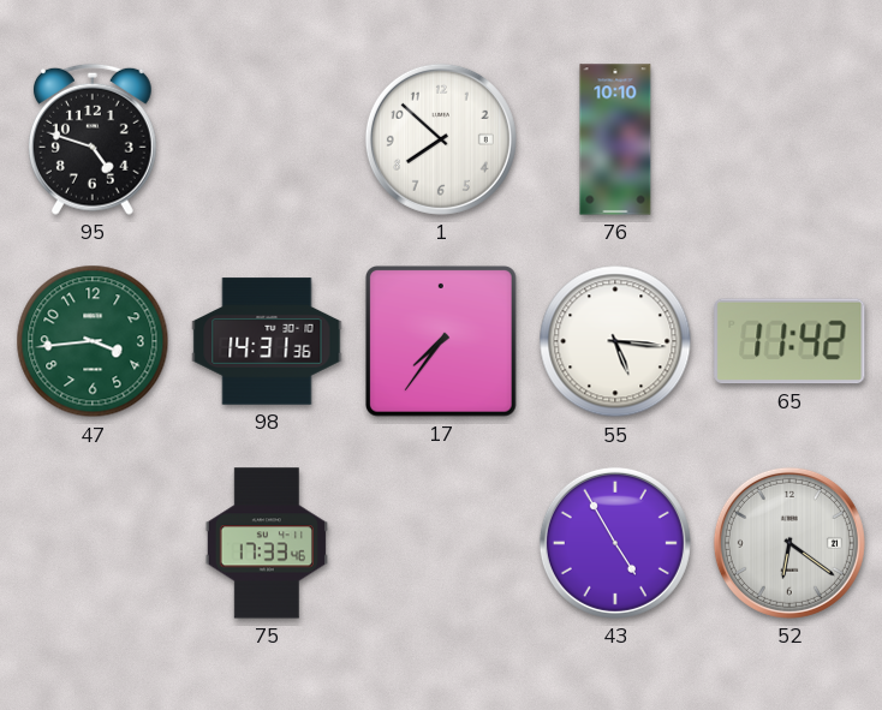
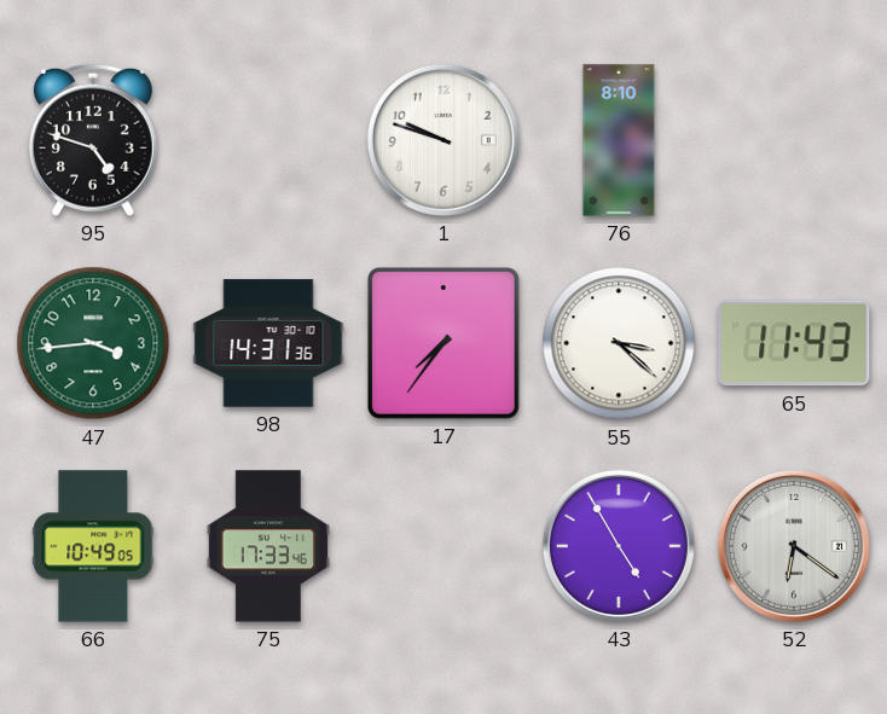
1: 7:52 -> 9:48 (443, 140)
76: 10:10 -> 8:10 (619, 140)
55: 5:16 -> 3:22 (619, 343)
65: 11:42 -> 11:43 (794, 343)
66: none -> 10:49 (93, 546)
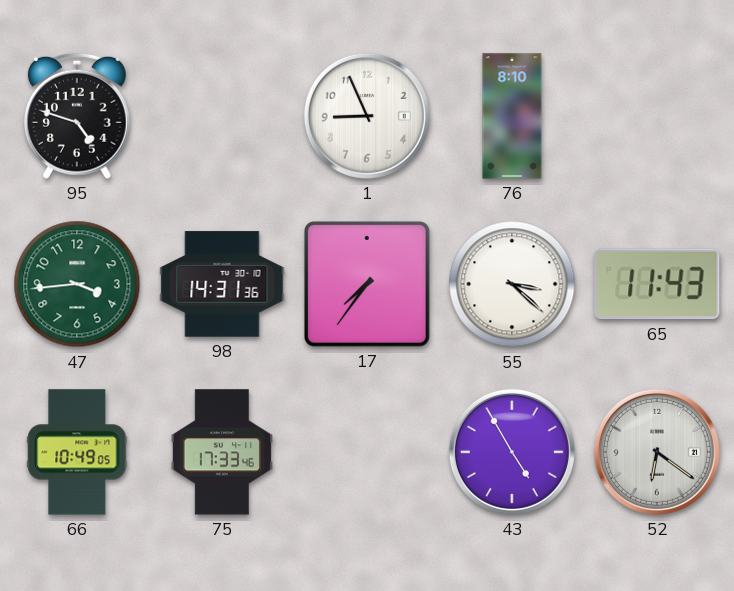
1: 9:48 -> 8:56 (367, 116)
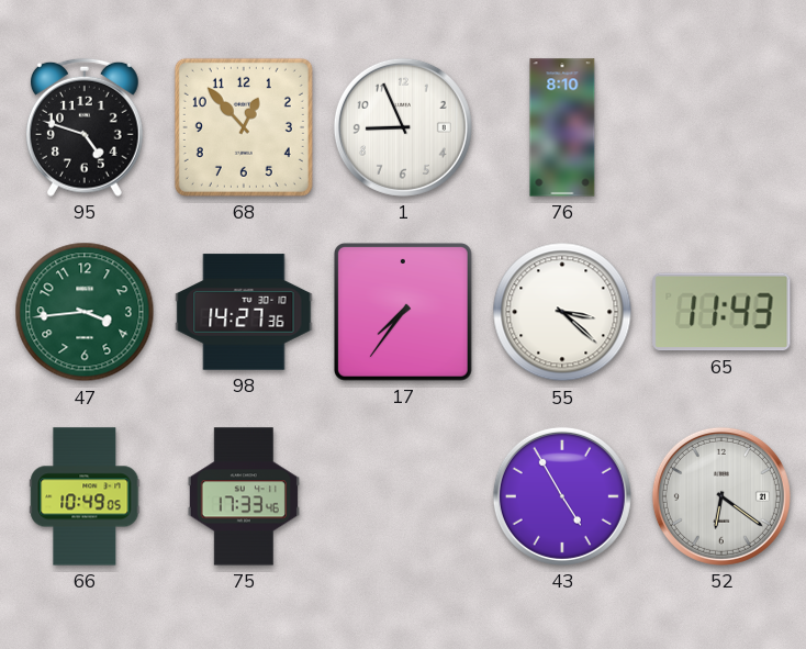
68: none -> 12:53 (244, 127)
98: 14:31 -> 14:27 (244, 312)
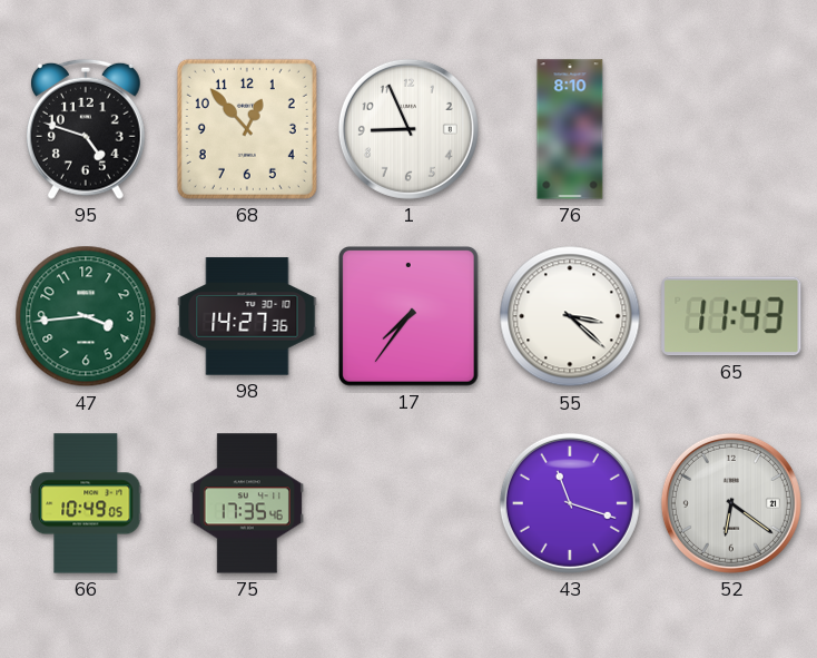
75: 17:33 -> 17:35 (247, 503)
43: 4:55 -> 11:18 (570, 503)
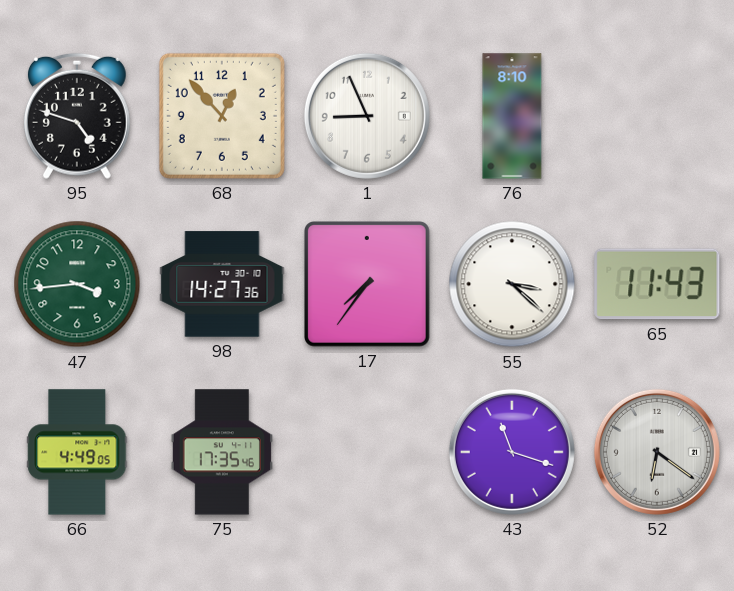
66: 10:49 -> 4:49 (77, 452)
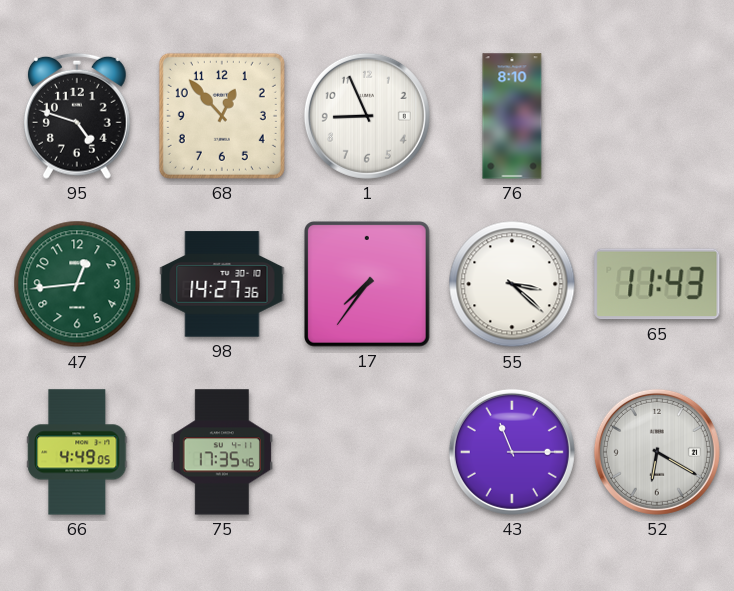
47: 3:44 -> 12:44 (77, 284)
43: 11:18 -> 11:15 (512, 452)
52: 6:21 -> 6:20 (657, 452)
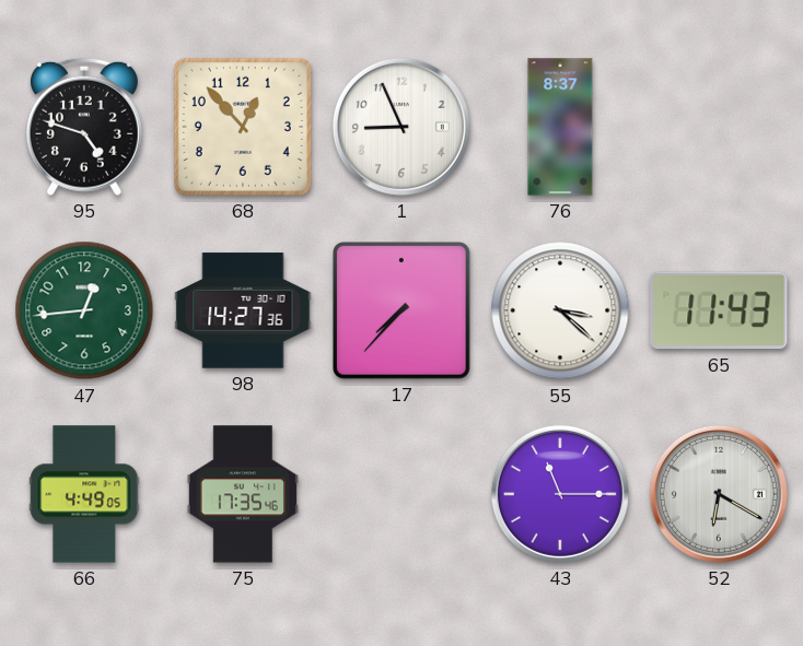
76: 8:10 -> 8:37 (560, 127)
17: 7:36 -> 7:37 (403, 312)
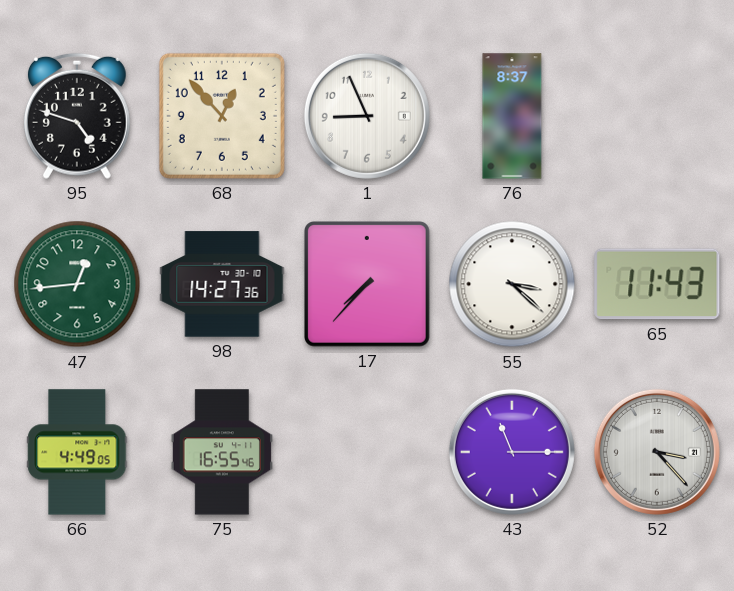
75: 17:35 -> 16:55 (222, 452)
52: 6:20 -> 3:23 (657, 452)
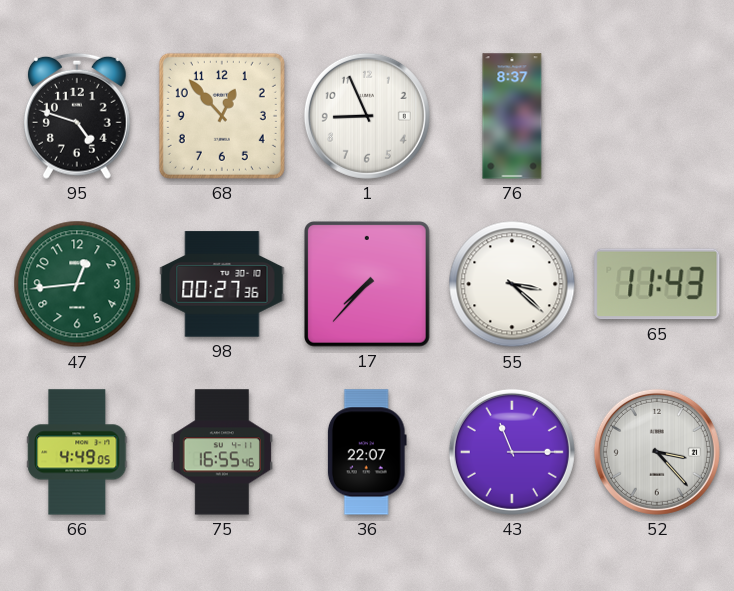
98: 14:27 -> 00:27 (222, 284)
36: none -> 22:07 (367, 452)
